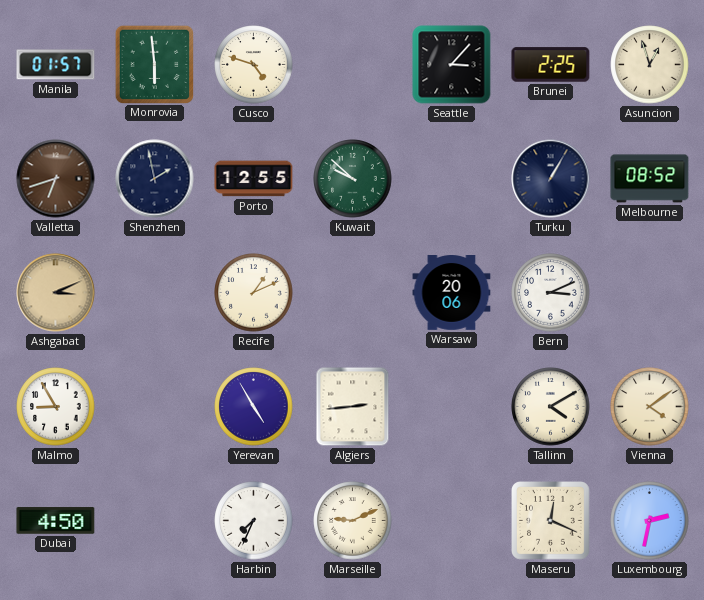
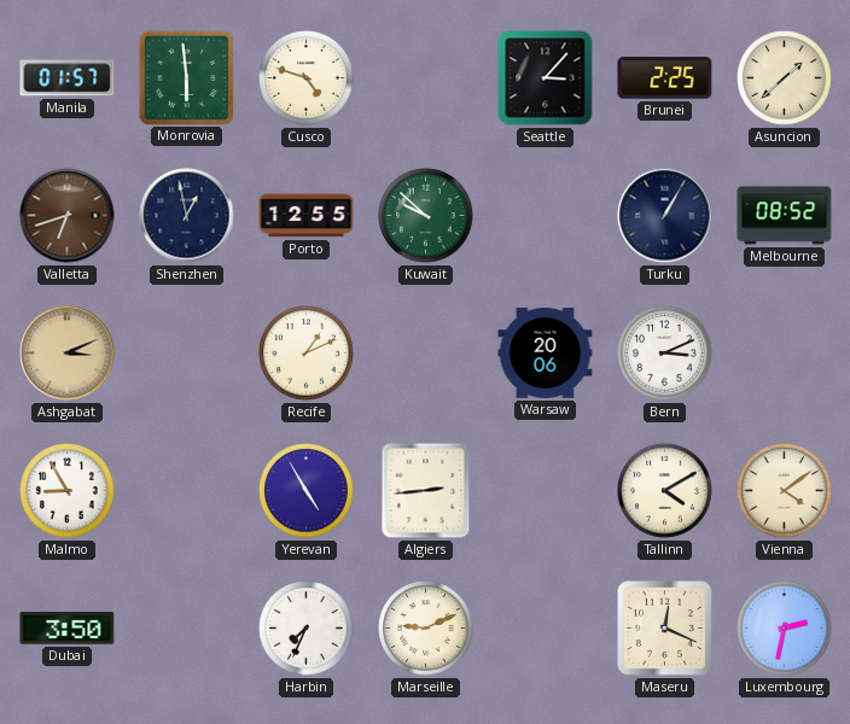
Asuncion: 12:57 -> 1:38 (785, 78)
Shenzhen: 1:58 -> 12:58 (187, 216)
Dubai: 4:50 -> 3:50 (68, 629)
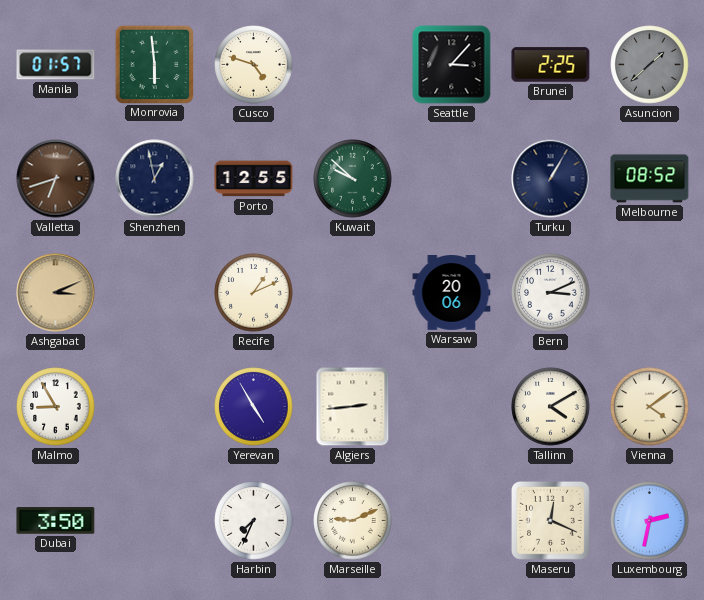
Asuncion dial: cream -> grey (650, 65)
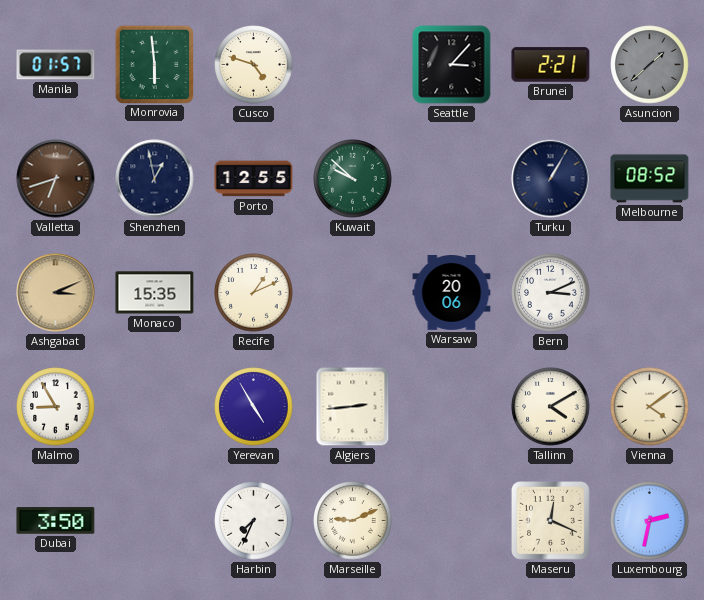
Brunei: 2:25 -> 2:21 (551, 65)
Monaco: none -> 15:35 (155, 293)
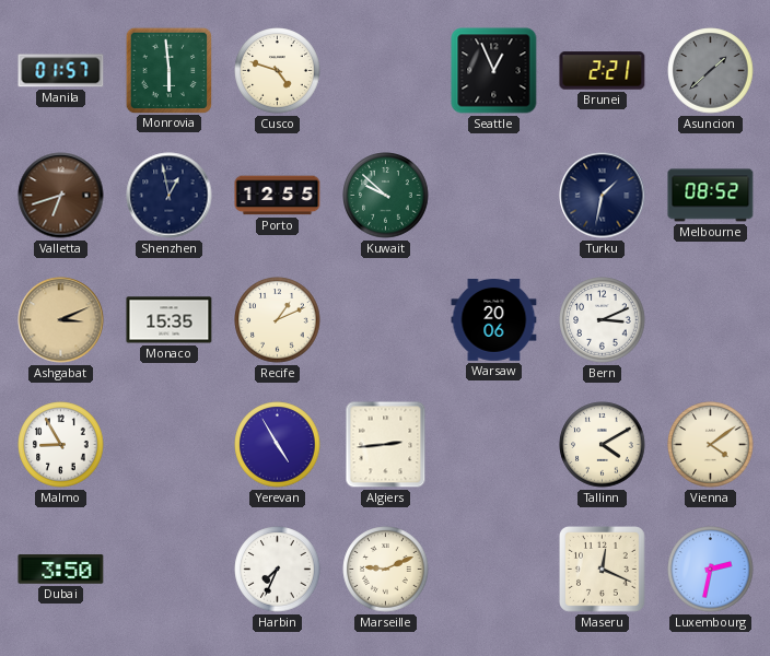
Seattle: 3:07 -> 12:56 (494, 71)
Turku: 1:05 -> 1:32 (603, 196)
